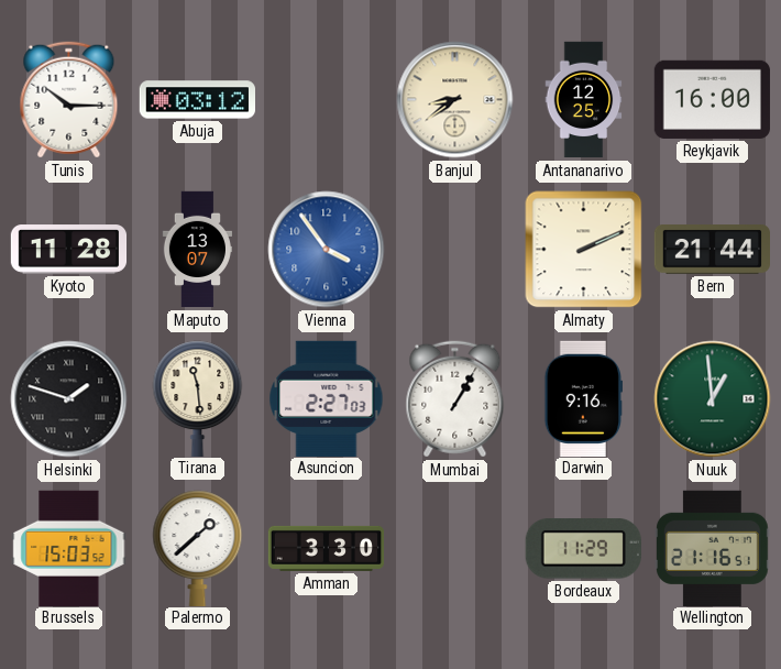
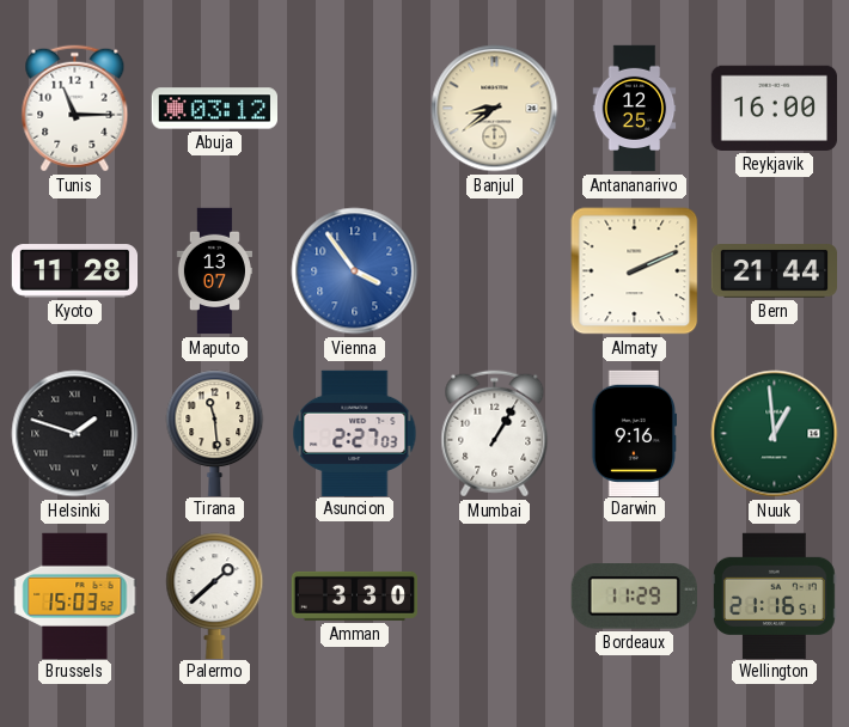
Tunis: 10:15 -> 11:15 (75, 109)
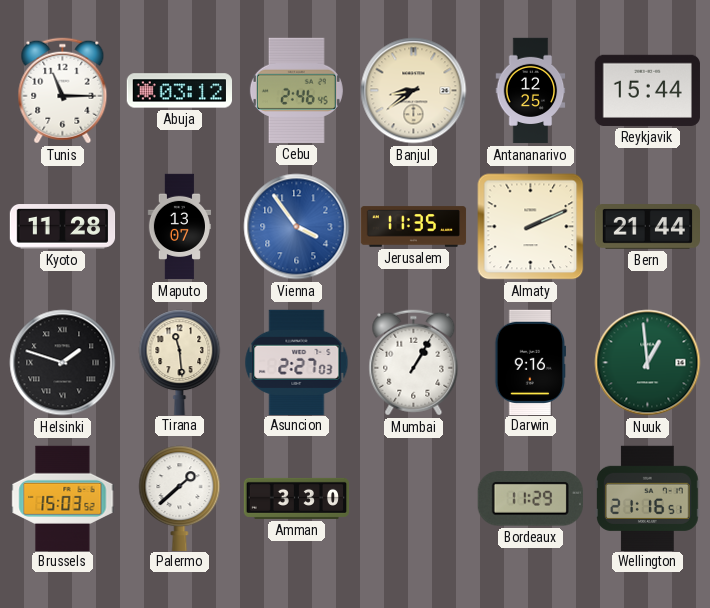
Cebu: none -> 2:46 (296, 90)
Reykjavik: 16:00 -> 15:44 (647, 90)
Jerusalem: none -> 11:35 (414, 227)
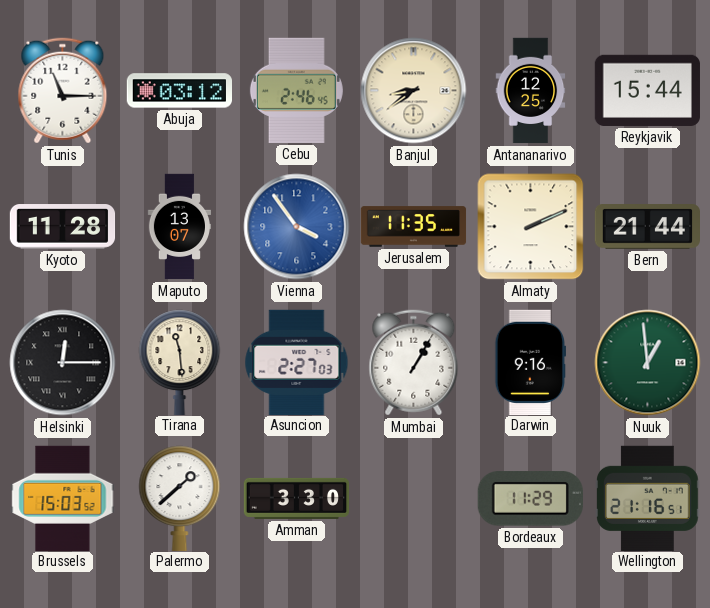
Helsinki: 1:48 -> 12:15 (63, 363)
